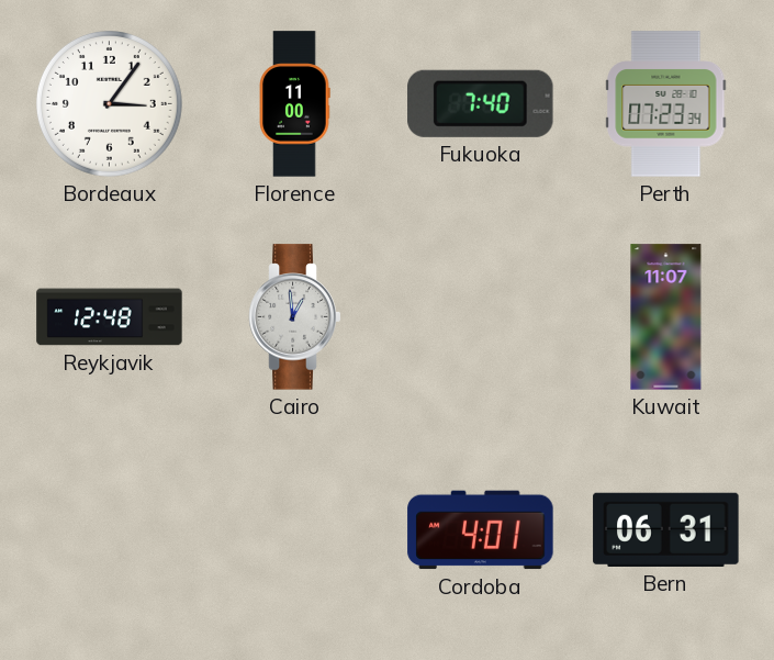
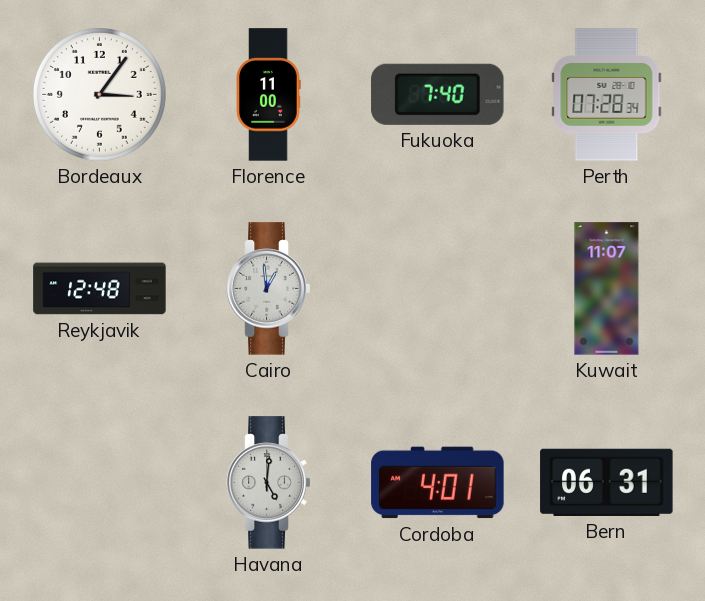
Perth: 07:23 -> 07:28 (607, 95)
Havana: none -> 5:01 (269, 483)
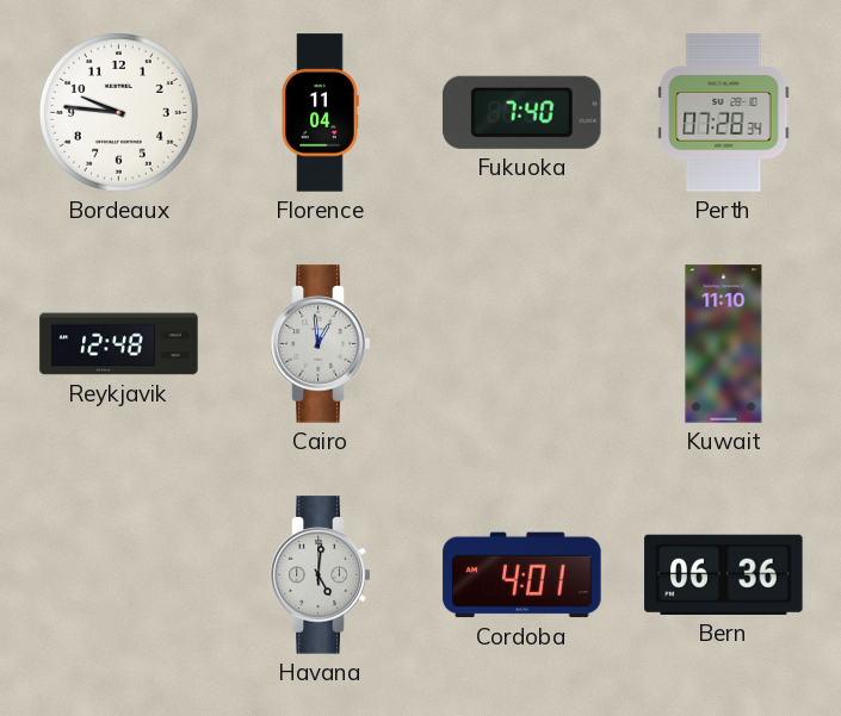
Bordeaux: 3:06 -> 9:46 (118, 112)
Florence: 11:00 -> 11:04 (320, 113)
Kuwait: 11:07 -> 11:10 (724, 344)
Bern: 06:31 -> 06:36 (724, 574)
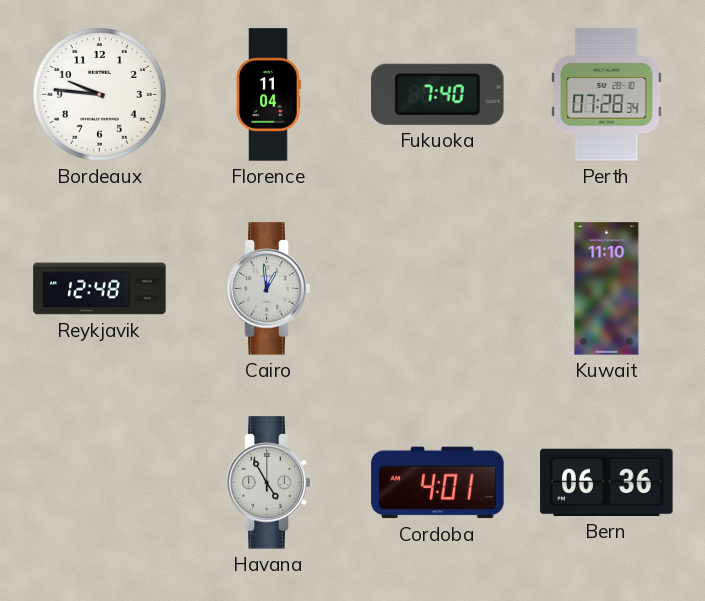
Havana: 5:01 -> 4:55 (269, 483)
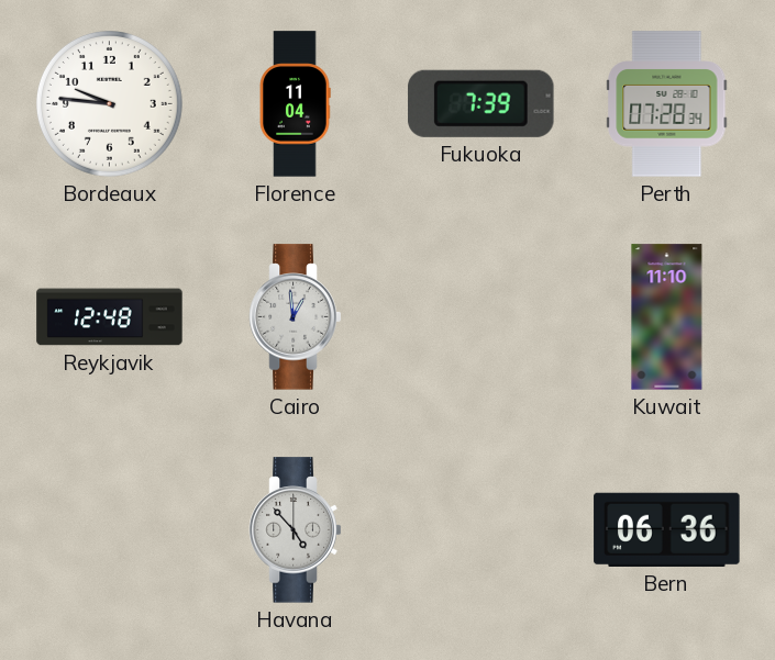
Fukuoka: 7:40 -> 7:39 (481, 103)
Havana: 4:55 -> 4:53 (296, 530)
Cordoba: 4:01 -> none (438, 483)
